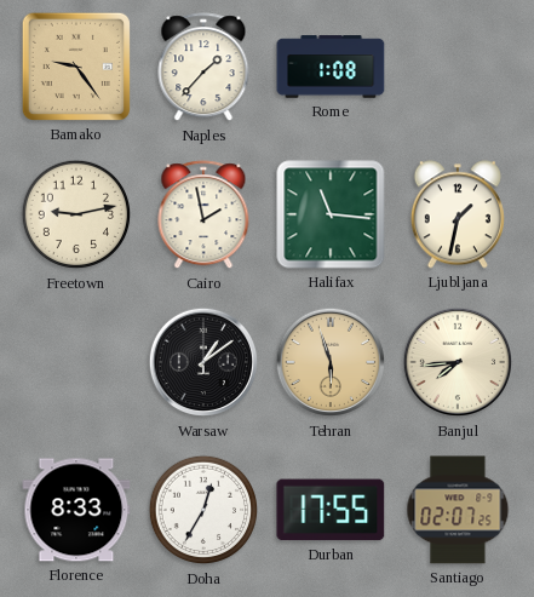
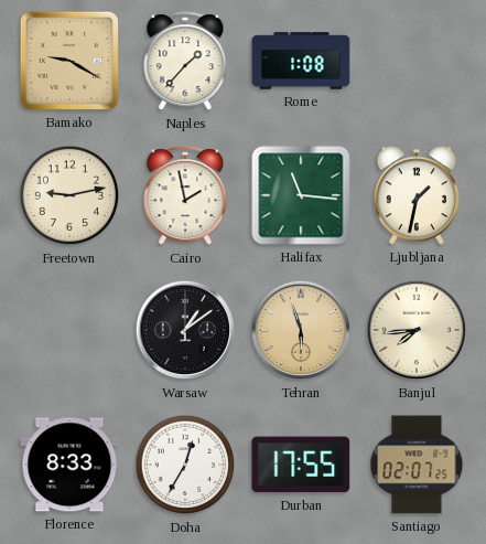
Bamako: 9:24 -> 9:20 (69, 61)
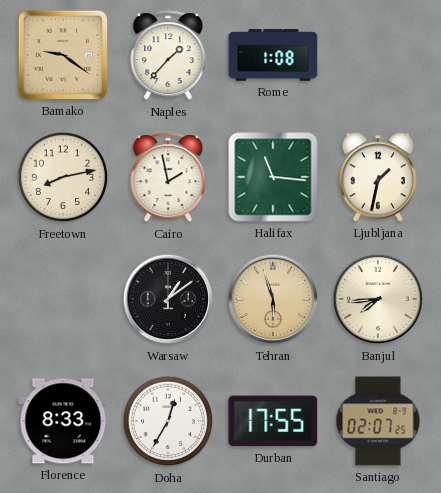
Bamako: 9:20 -> 9:21 (63, 55)
Freetown: 9:13 -> 8:13 (63, 177)
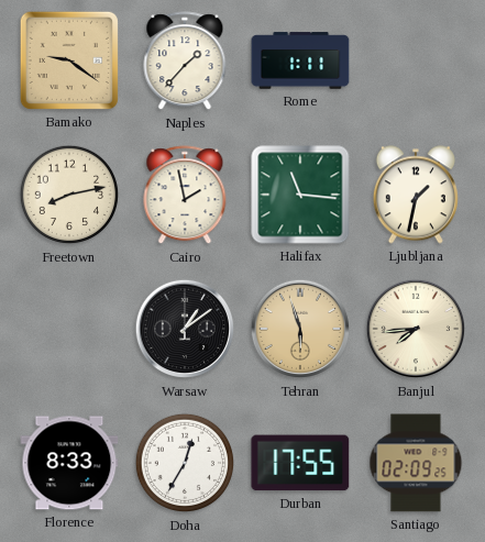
Rome: 1:08 -> 1:11 (300, 60)
Santiago: 02:07 -> 02:09 (416, 463)
